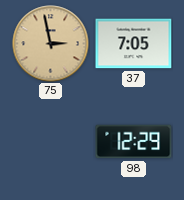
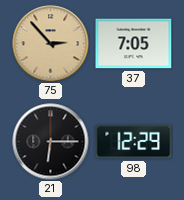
75: 2:58 -> 2:53 (51, 44)
21: none -> 6:15 (51, 142)
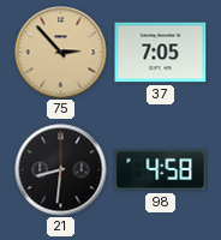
21: 6:15 -> 8:31 (61, 170)
98: 12:29 -> 4:58 (161, 170)
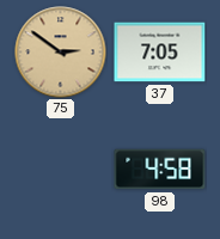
75: 2:53 -> 2:51 (61, 53)
21: 8:31 -> none (61, 170)
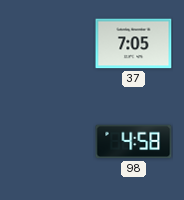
75: 2:51 -> none (61, 53)
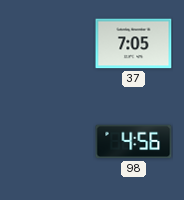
98: 4:58 -> 4:56 (134, 142)
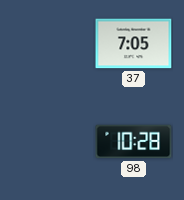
98: 4:56 -> 10:28 (134, 142)
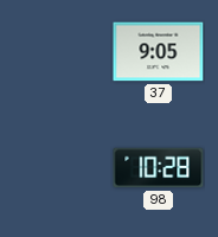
37: 7:05 -> 9:05 (159, 52)
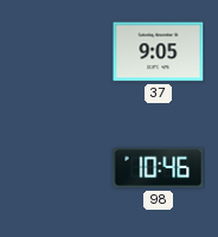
98: 10:28 -> 10:46 (159, 168)
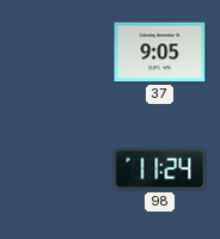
98: 10:46 -> 11:24 (160, 170)
